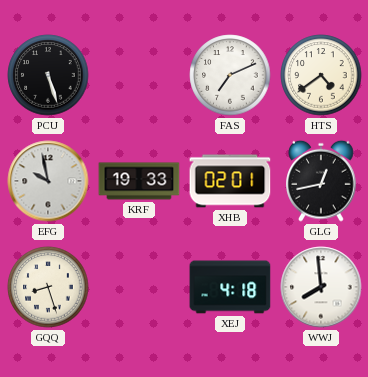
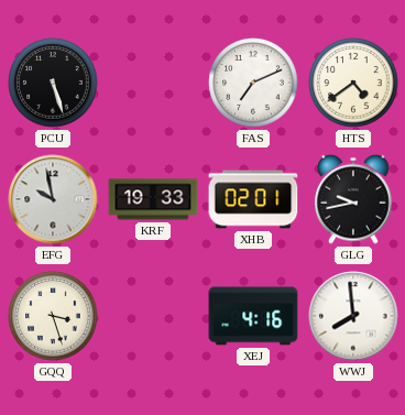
GLG: 12:43 -> 9:43 (353, 199)
GQQ: 8:27 -> 3:27 (53, 316)
XEJ: 4:18 -> 4:16 (253, 316)
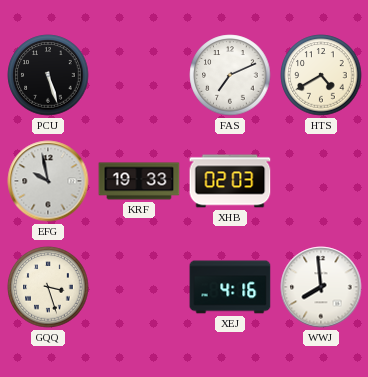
HTS: 4:39 -> 4:40 (321, 75)
XHB: 02:01 -> 02:03 (230, 181)
GLG: 9:43 -> none (353, 199)
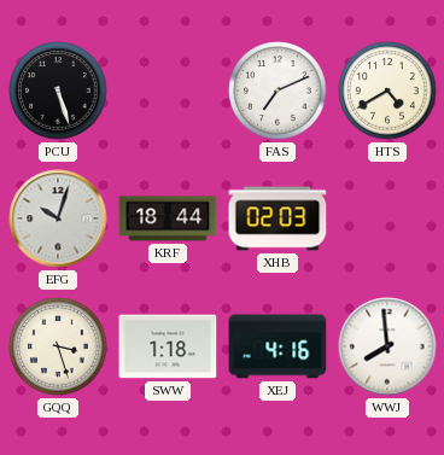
EFG: 9:58 -> 10:03 (58, 218)
KRF: 19:33 -> 18:44 (168, 218)
SWW: none -> 1:18 (168, 346)
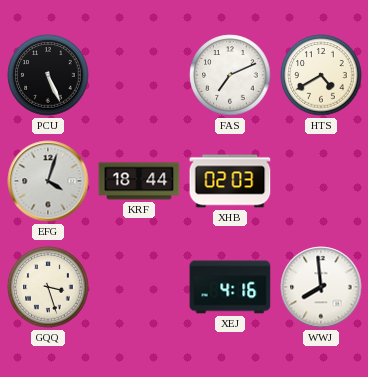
PCU: 5:27 -> 5:26 (48, 75)
EFG: 10:03 -> 4:03 (48, 181)
SWW: 1:18 -> none (168, 346)
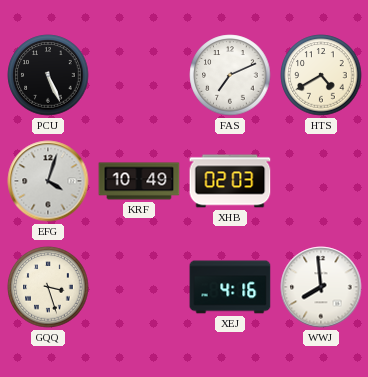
KRF: 18:44 -> 10:49 (139, 181)
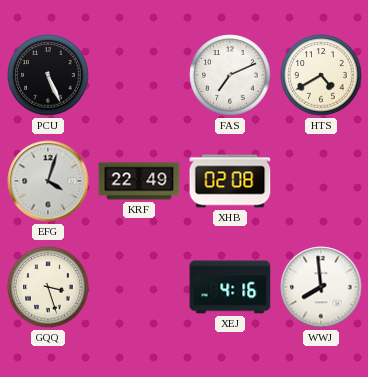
KRF: 10:49 -> 22:49 (139, 181)
XHB: 02:03 -> 02:08 (230, 181)
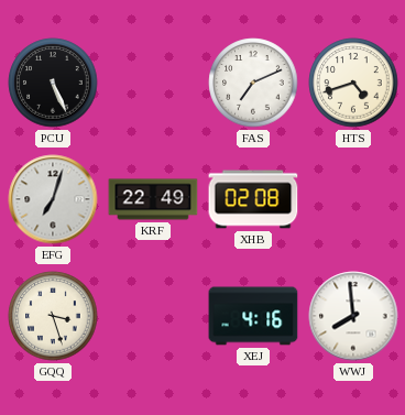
HTS: 4:40 -> 4:42 (353, 83)
EFG: 4:03 -> 7:03 (53, 199)
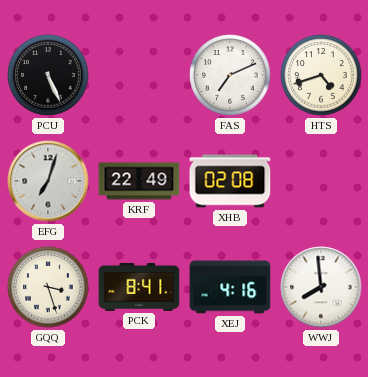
PCK: none -> 8:41 (139, 287)
